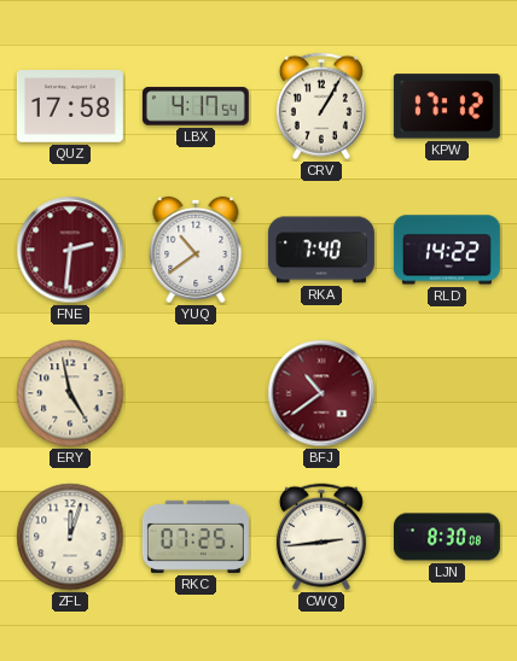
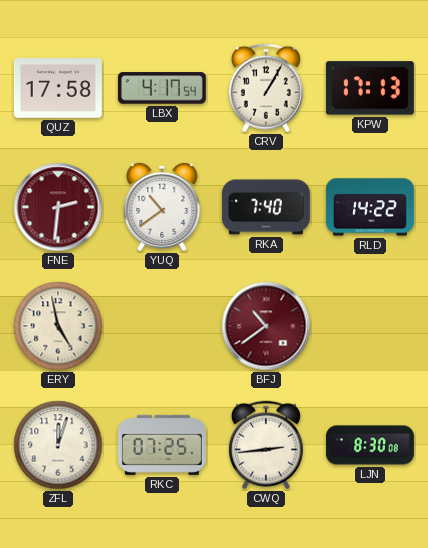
KPW: 17:12 -> 17:13 (370, 88)
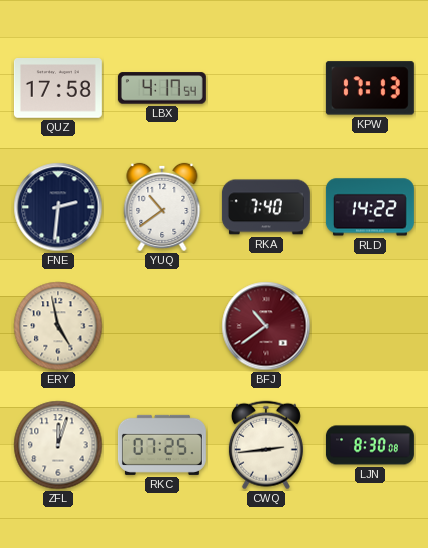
CRV: 1:05 -> none (266, 88)
FNE dial: burgundy -> navy (58, 207)
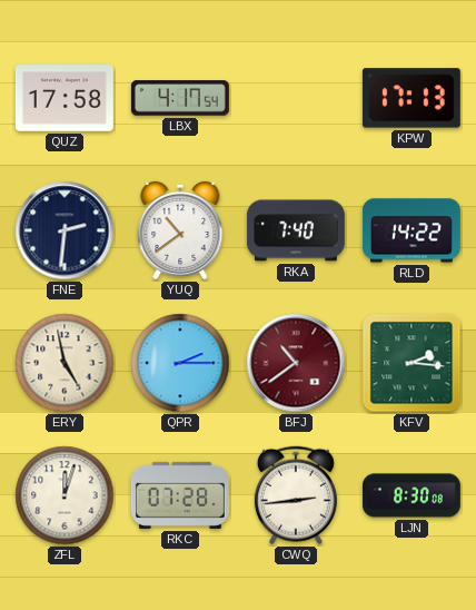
QPR: none -> 2:15 (180, 363)
KFV: none -> 2:16 (411, 363)
RKC: 07:25 -> 07:28 (180, 495)
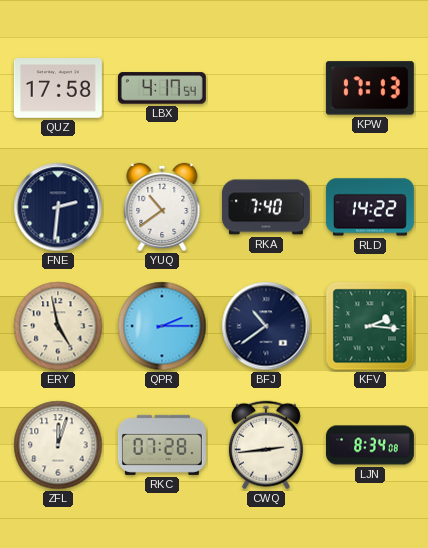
BFJ dial: burgundy -> navy (266, 326)
LJN: 8:30 -> 8:34 (370, 445)
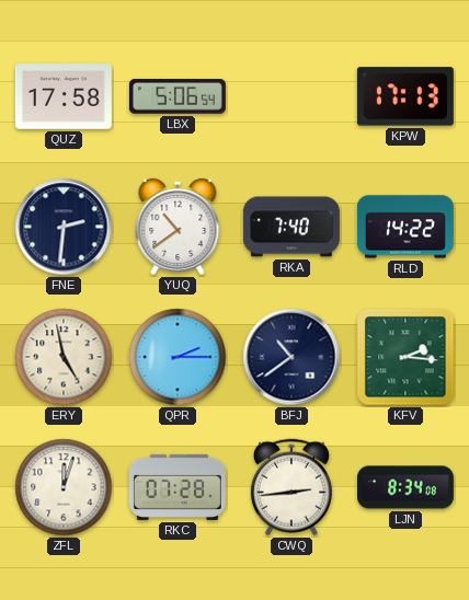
LBX: 4:17 -> 5:06 (178, 96)
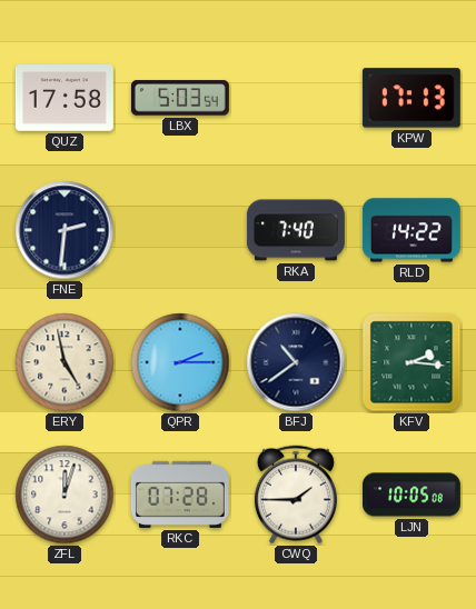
LBX: 5:06 -> 5:03 (180, 98)
YUQ: 10:39 -> none (178, 227)
CWQ: 2:44 -> 1:45 (296, 495)
LJN: 8:34 -> 10:05 (411, 495)
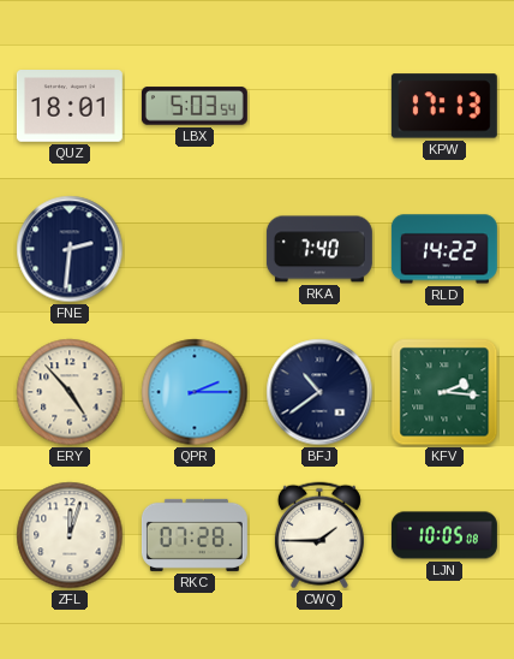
QUZ: 17:58 -> 18:01 (70, 106)
ERY: 4:58 -> 4:53 (70, 392)
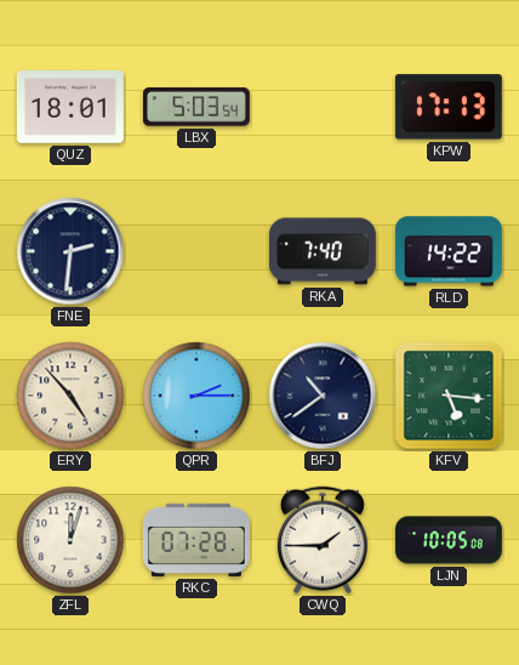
KFV: 2:16 -> 5:16 (449, 396)
